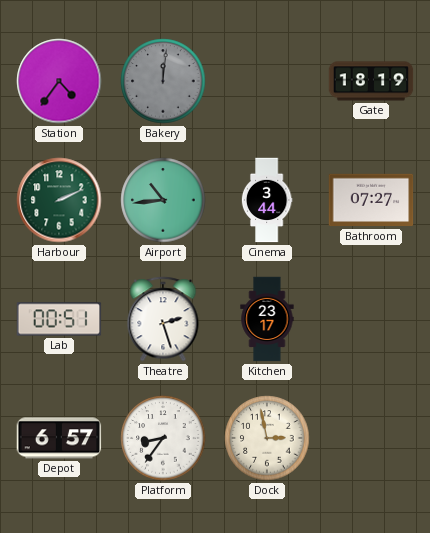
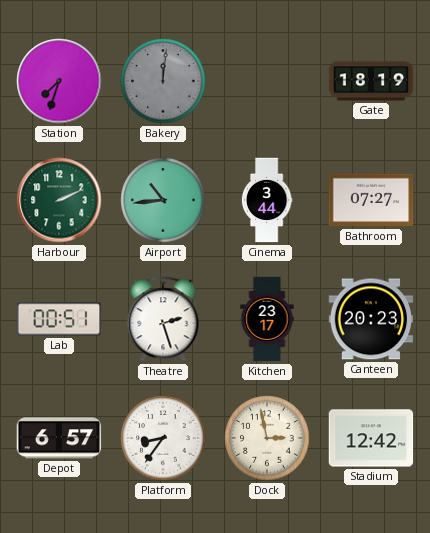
Station: 4:36 -> 7:33 (59, 81)
Canteen: none -> 20:23 (371, 319)
Stadium: none -> 12:42 (371, 438)
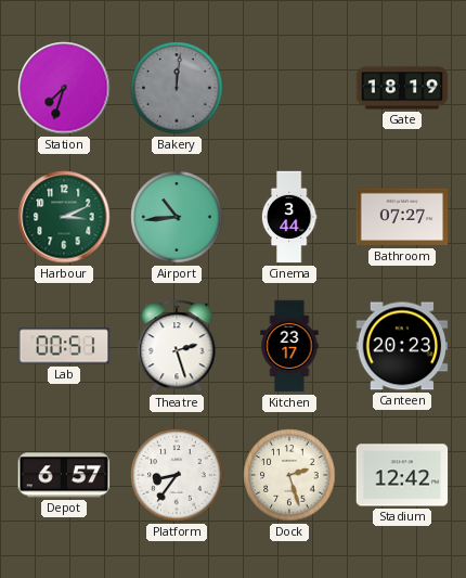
Harbour: 2:11 -> 3:11 (64, 217)
Dock: 2:58 -> 2:27 (289, 475)
